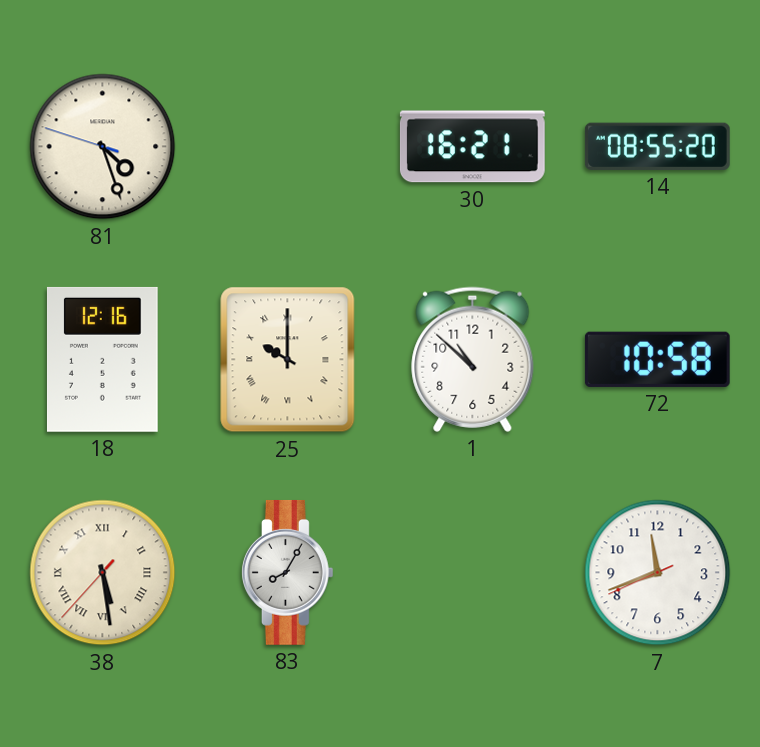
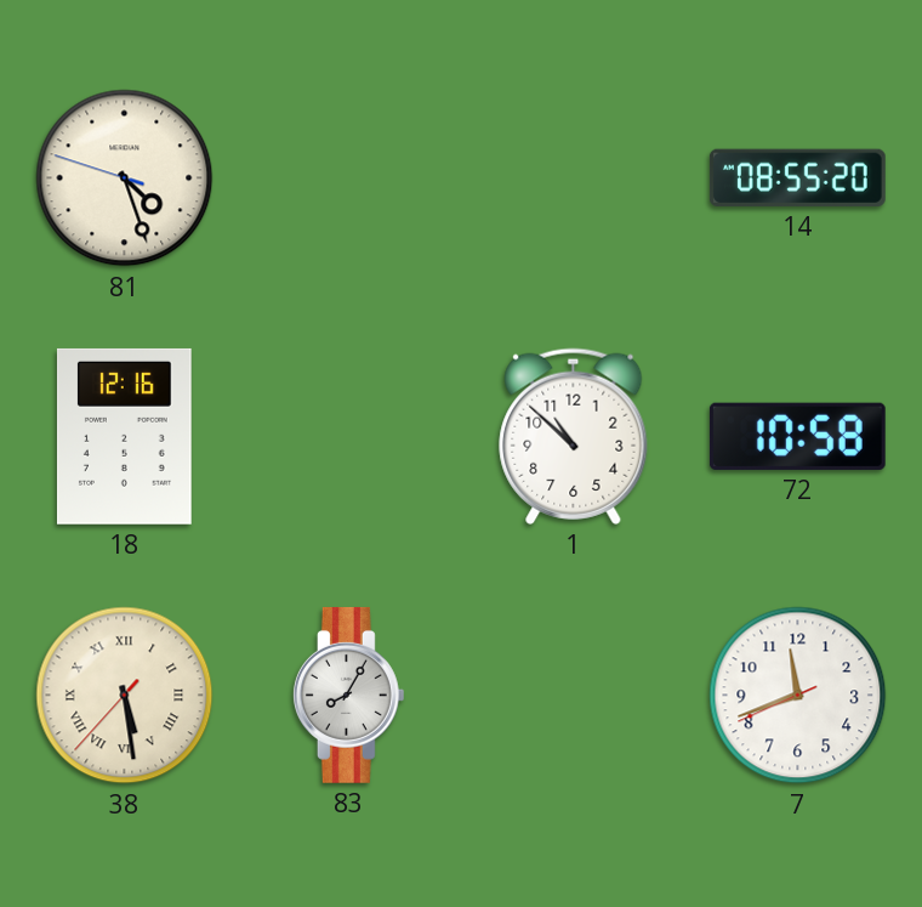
30: 16:21 -> none (472, 147)
25: 10:00 -> none (288, 360)
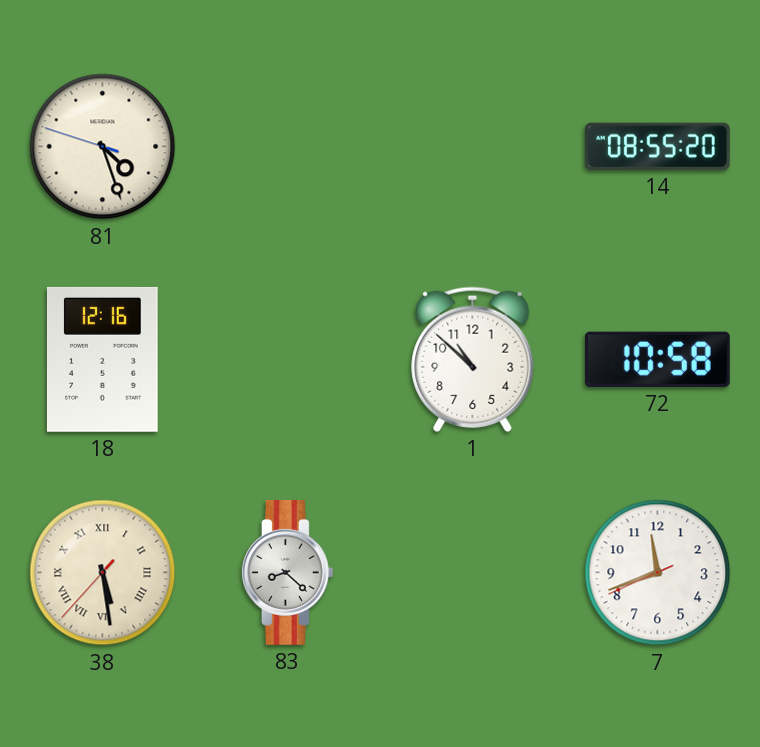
83: 8:05 -> 8:22 (287, 572)
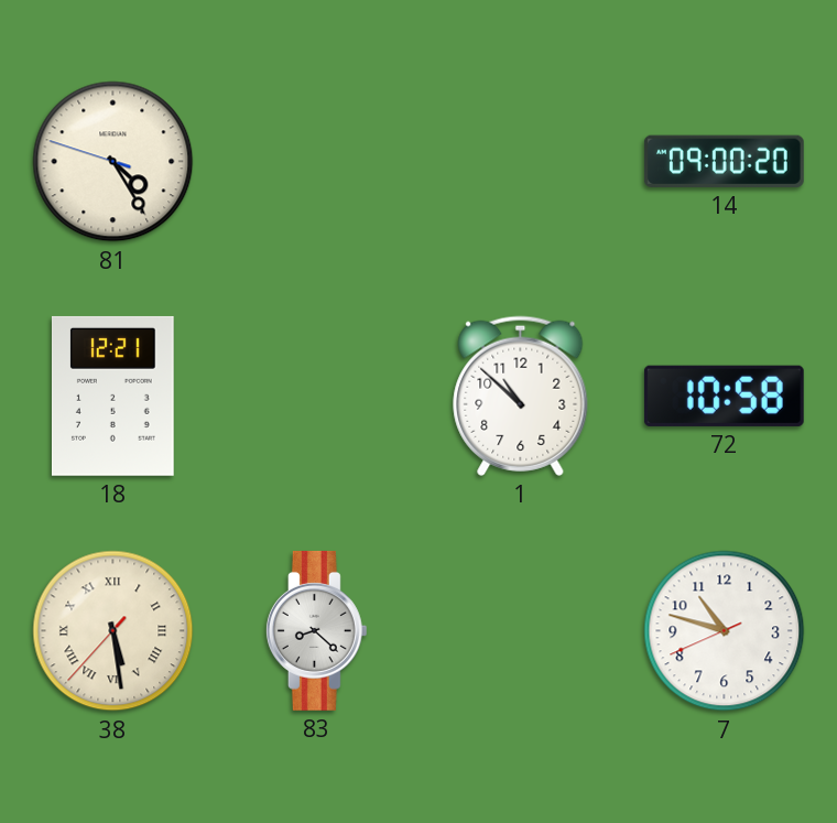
81: 4:26 -> 4:24 (113, 162)
14: 08:55 -> 09:00 (724, 161)
18: 12:16 -> 12:21 (112, 396)
7: 11:41 -> 10:47 (725, 631)
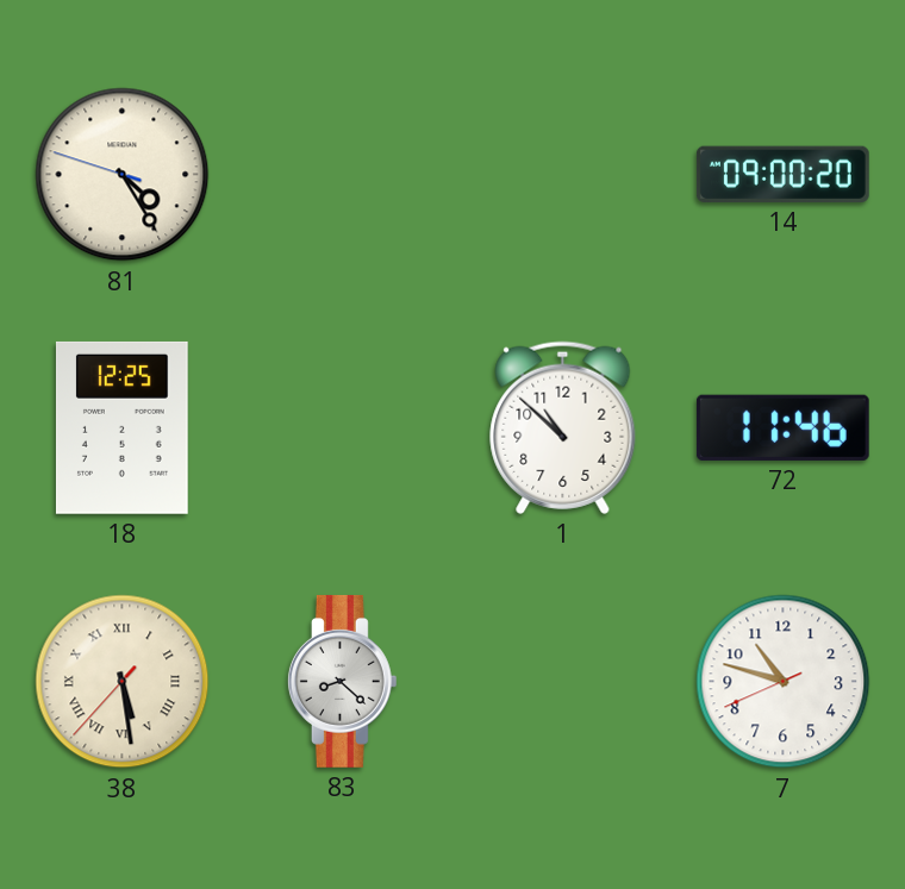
18: 12:21 -> 12:25 (121, 427)
72: 10:58 -> 11:46 (782, 427)
